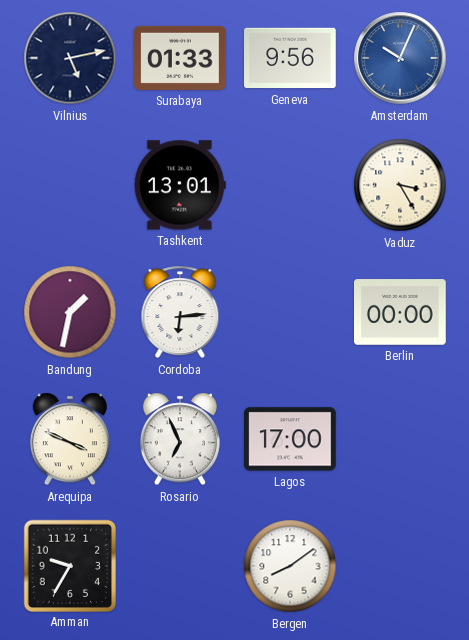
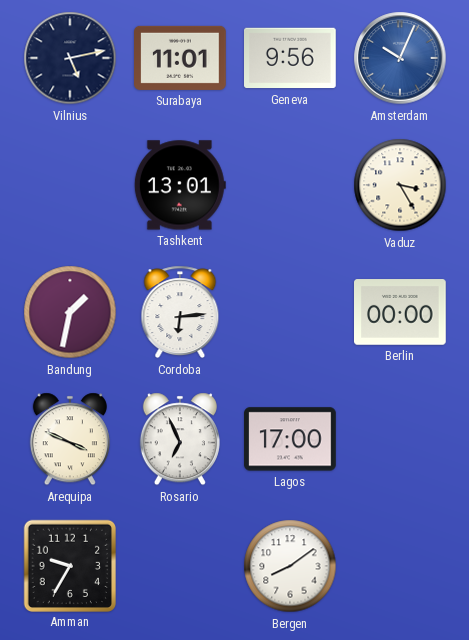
Surabaya: 01:33 -> 11:01 (181, 58)
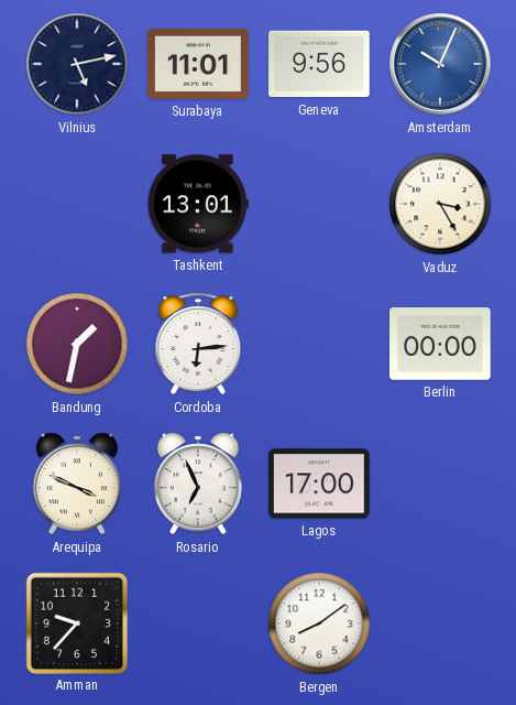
Amman: 9:35 -> 9:37 (76, 622)
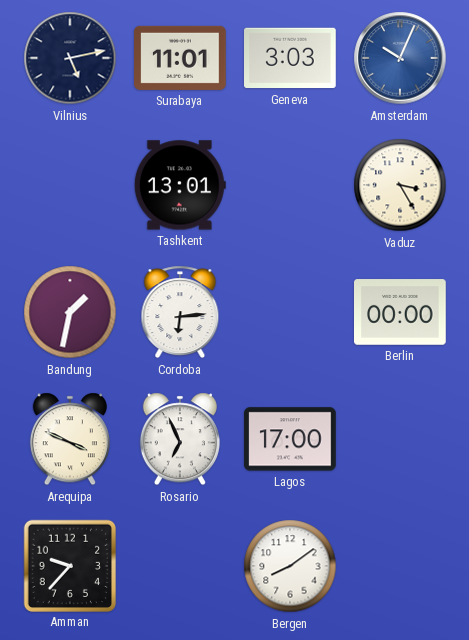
Geneva: 9:56 -> 3:03 (291, 58)
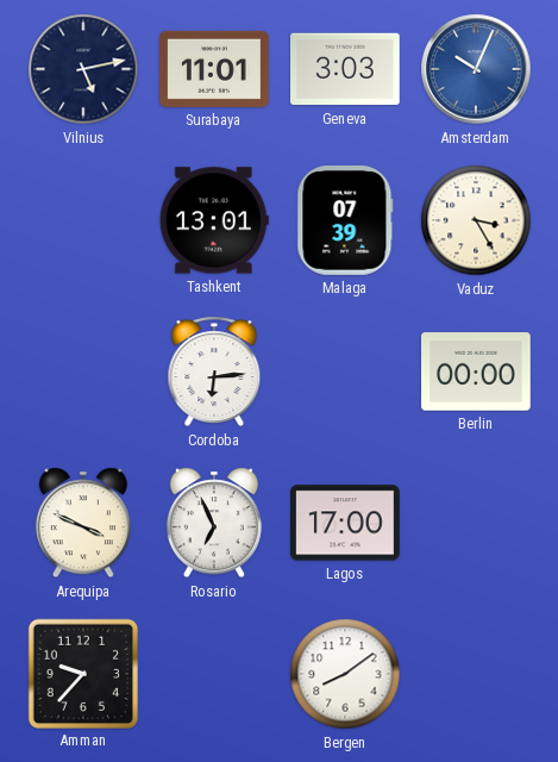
Malaga: none -> 07:39 (345, 221)
Bandung: 1:32 -> none (70, 312)
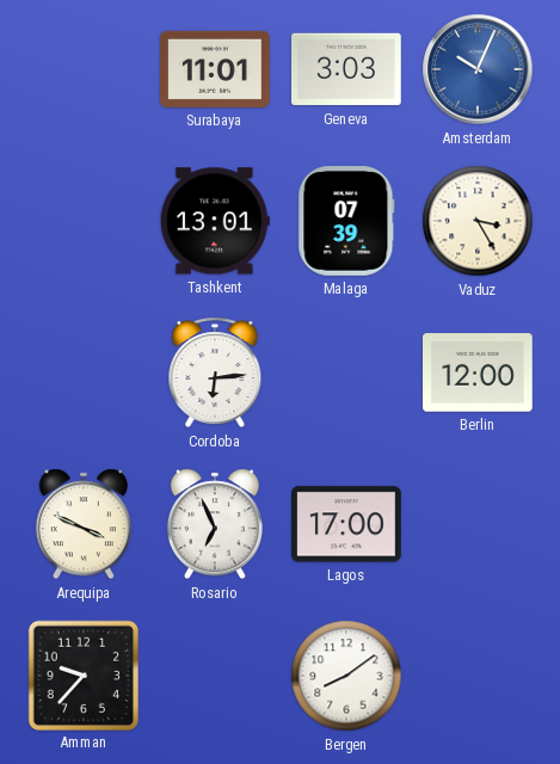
Vilnius: 5:13 -> none (83, 69)
Berlin: 00:00 -> 12:00 (479, 372)
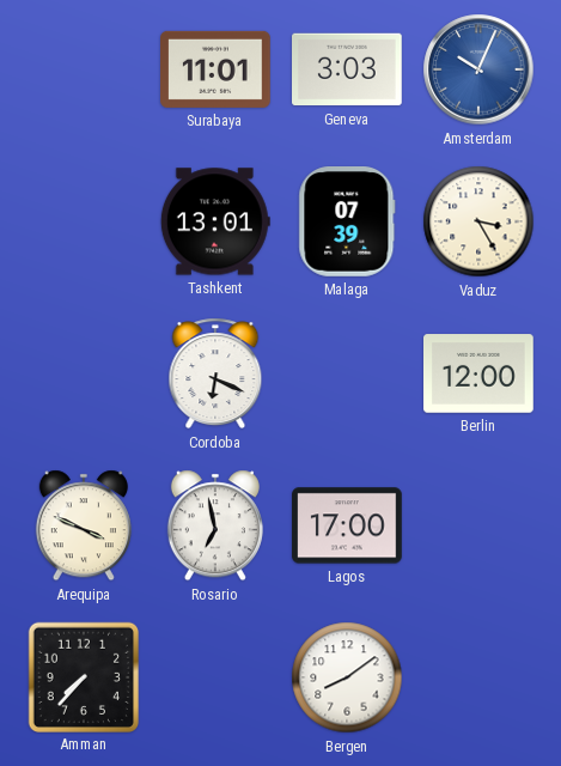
Cordoba: 6:14 -> 6:19 (215, 373)
Rosario: 6:56 -> 6:58 (215, 525)
Amman: 9:37 -> 7:37 (83, 676)
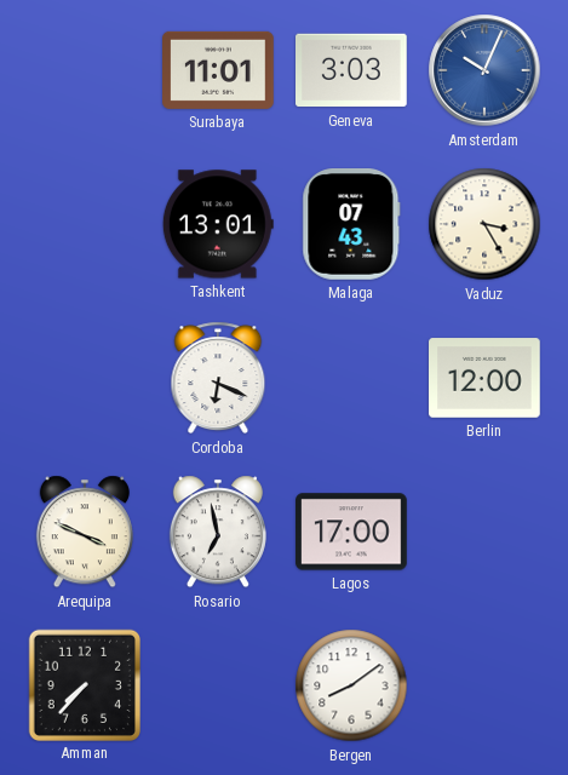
Malaga: 07:39 -> 07:43 (351, 225)
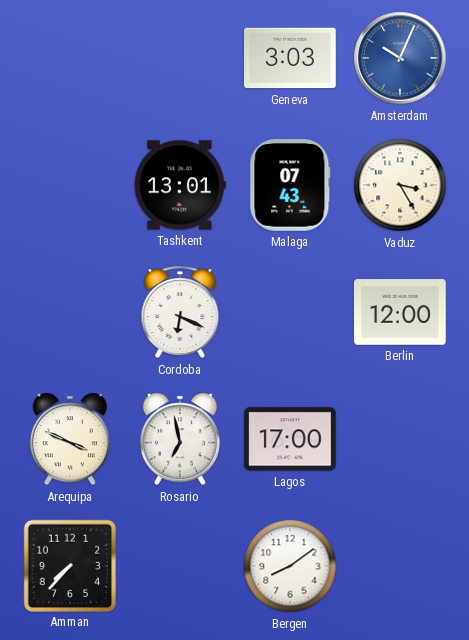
Surabaya: 11:01 -> none (219, 70)
